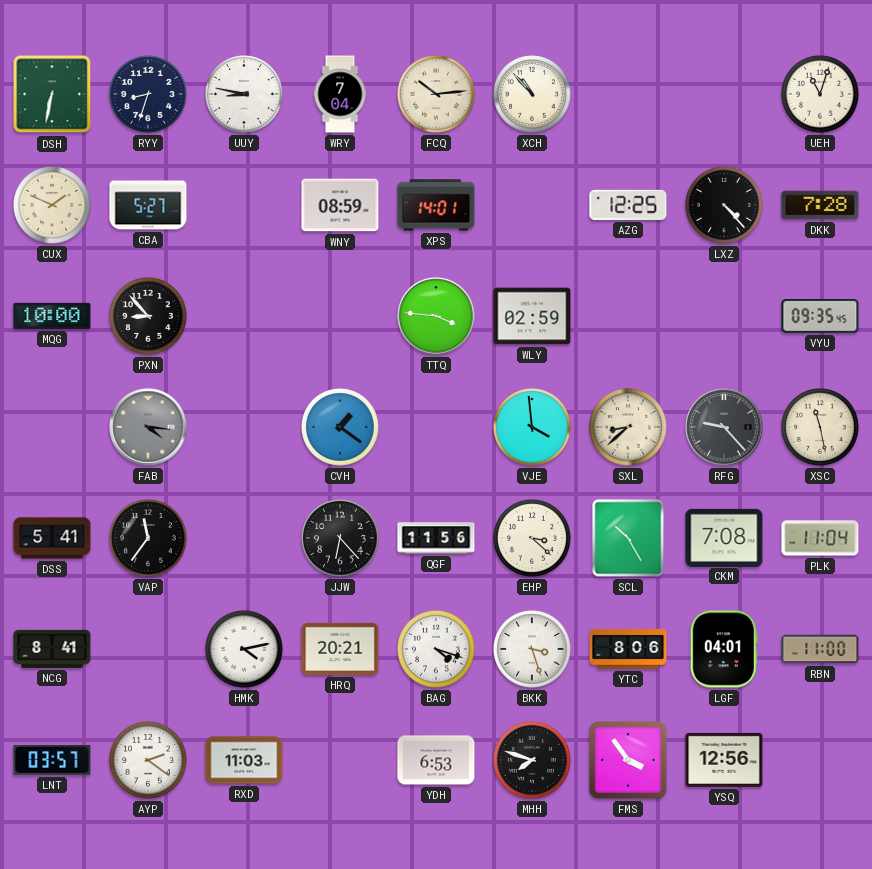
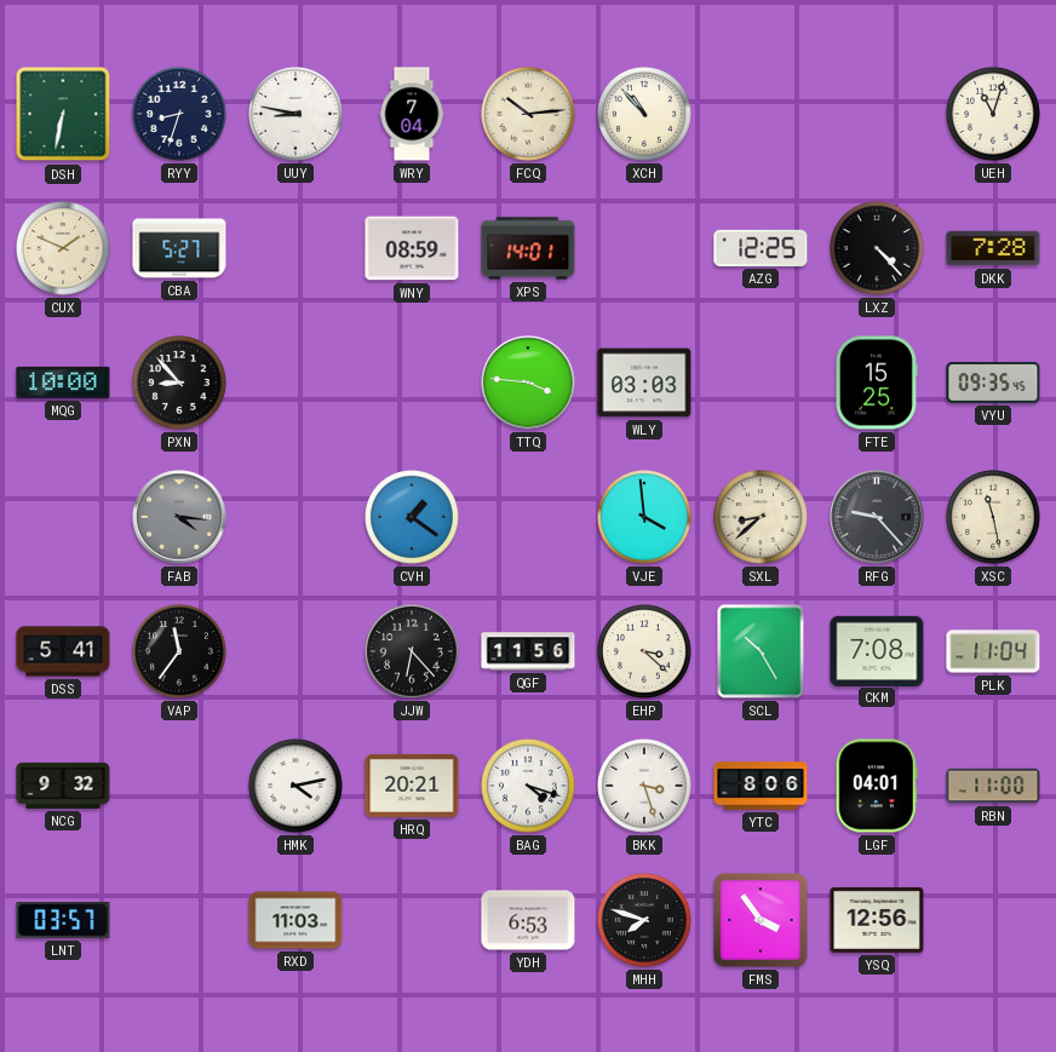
WLY: 02:59 -> 03:03 (644, 383)
FTE: none -> 15:25 (876, 383)
NCG: 8:41 -> 9:32 (63, 786)
AYP: 2:21 -> none (149, 761)
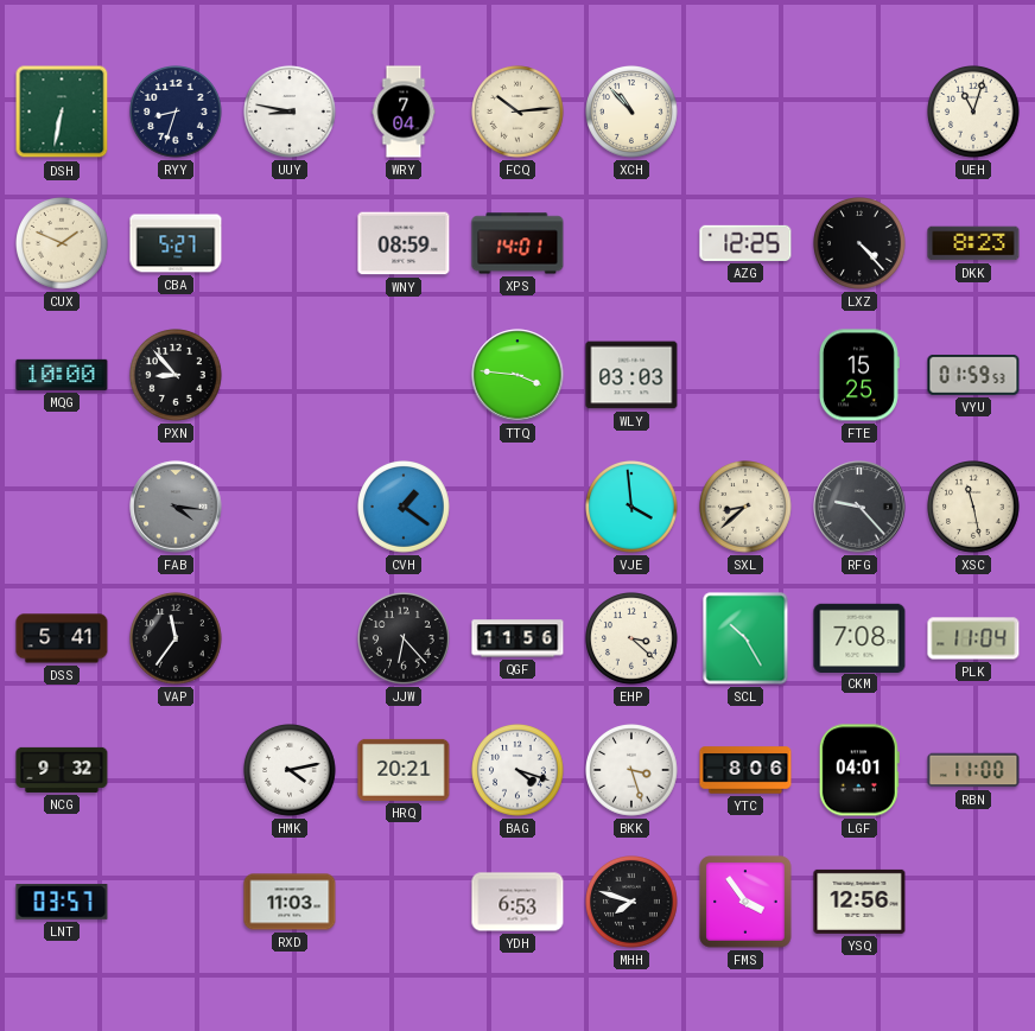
DKK: 7:28 -> 8:23 (973, 243)
VYU: 09:35 -> 01:59 (973, 375)
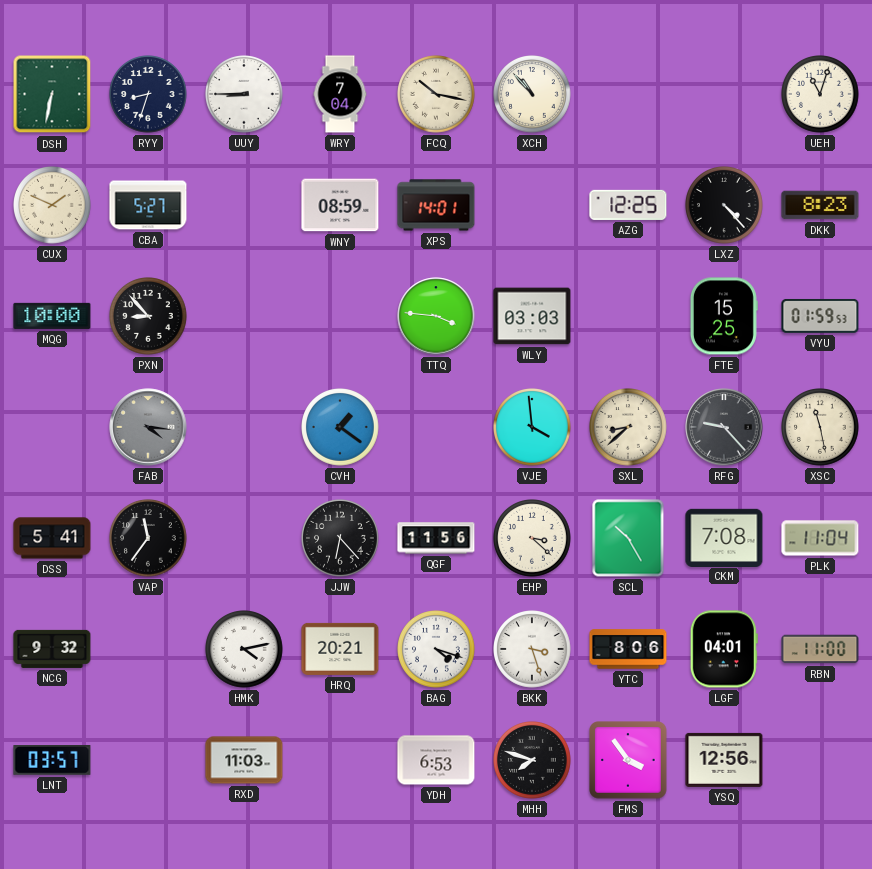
UUY: 8:47 -> 8:45 (245, 95)
FCQ: 10:14 -> 10:17 (437, 95)
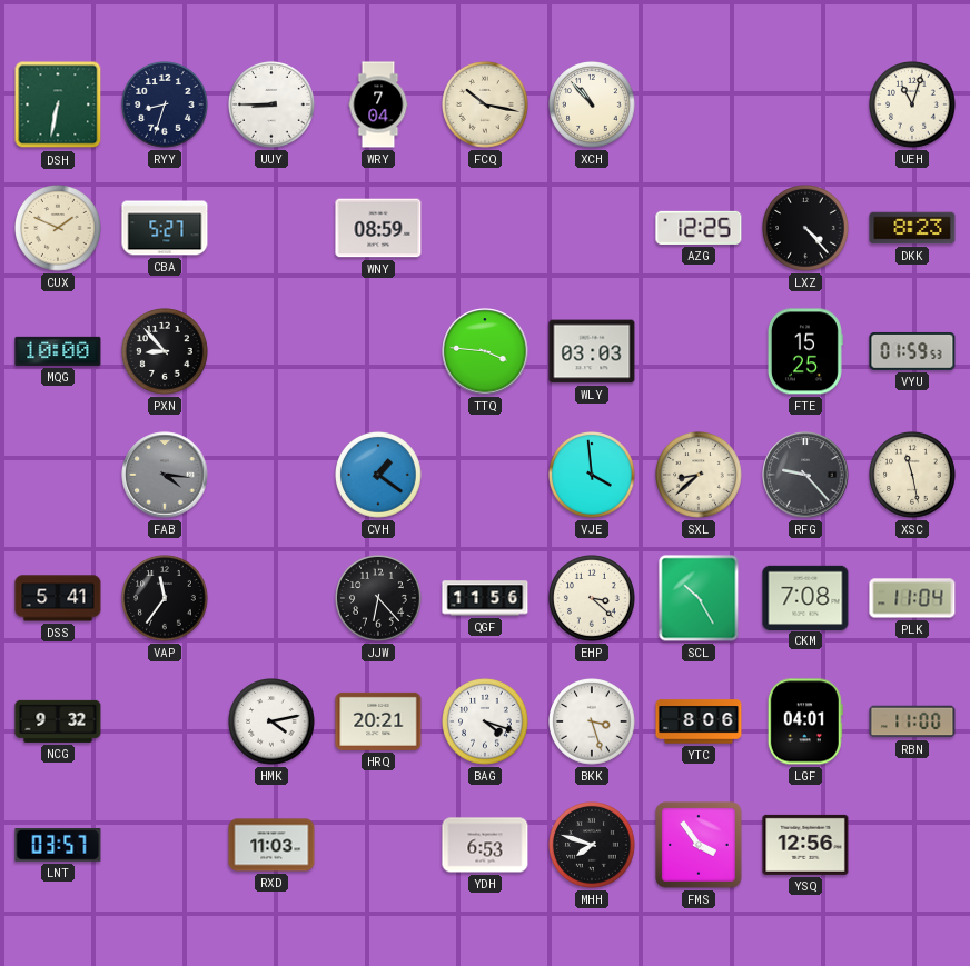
XPS: 14:01 -> none (436, 205)
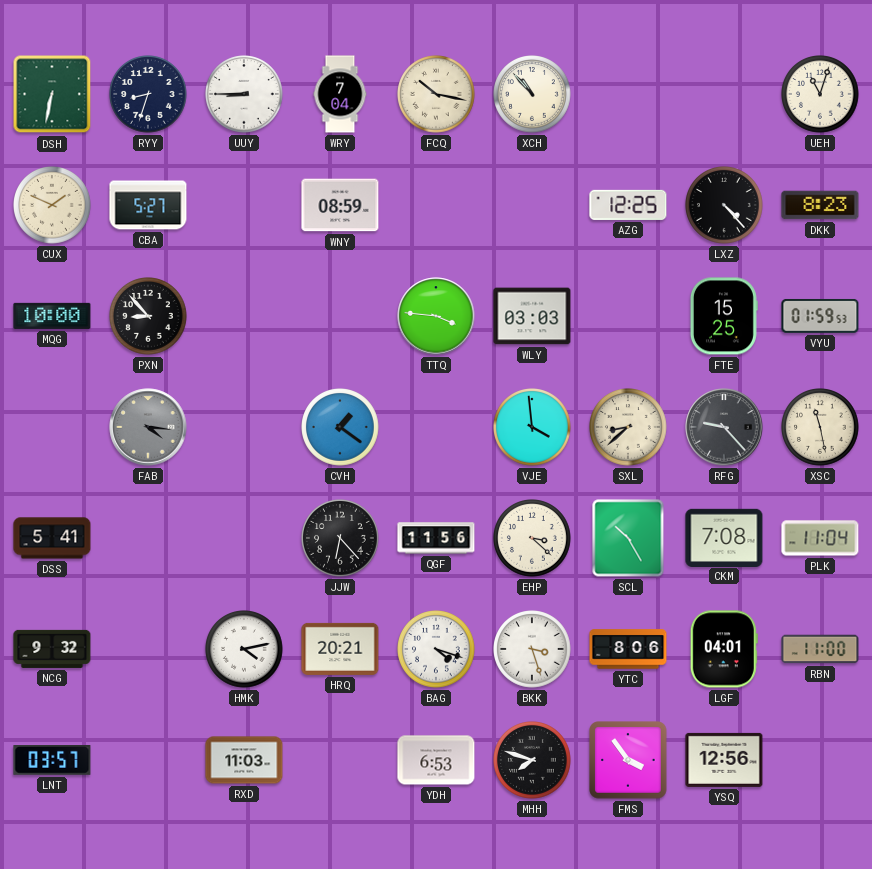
VAP: 11:36 -> none (166, 599)
